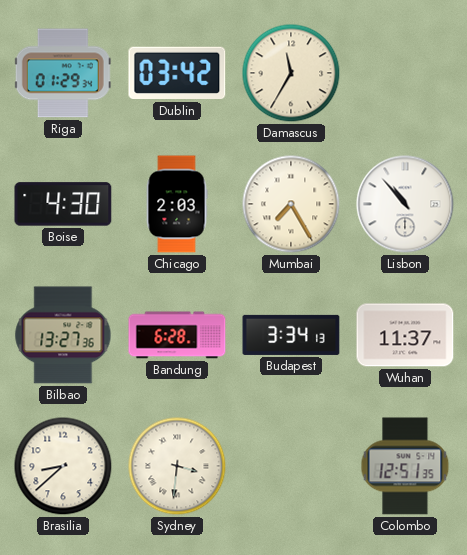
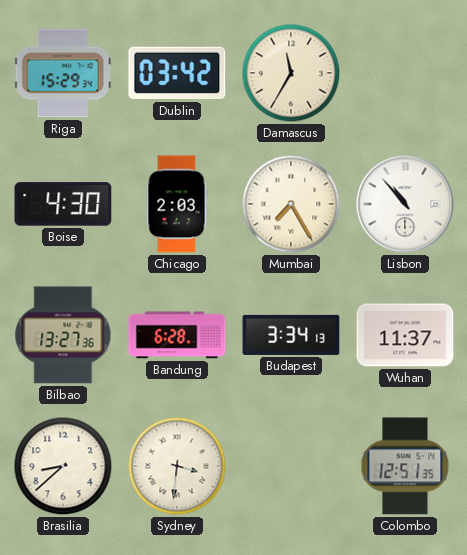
Riga: 01:29 -> 15:29 (63, 73)
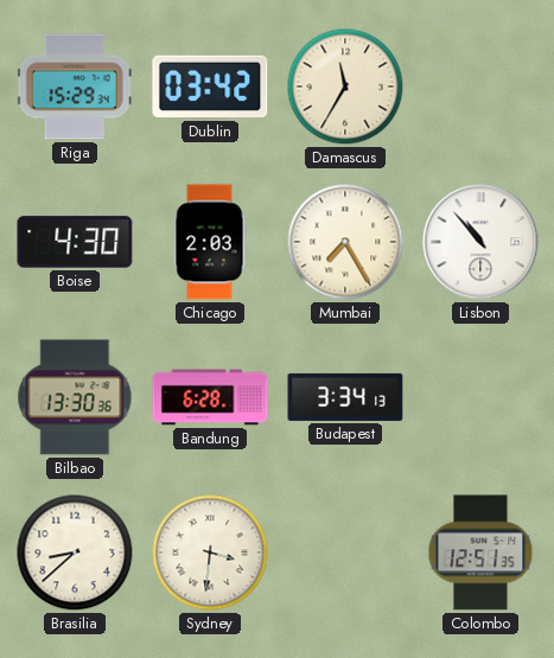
Bilbao: 13:27 -> 13:30 (75, 397)
Wuhan: 11:37 -> none (405, 335)
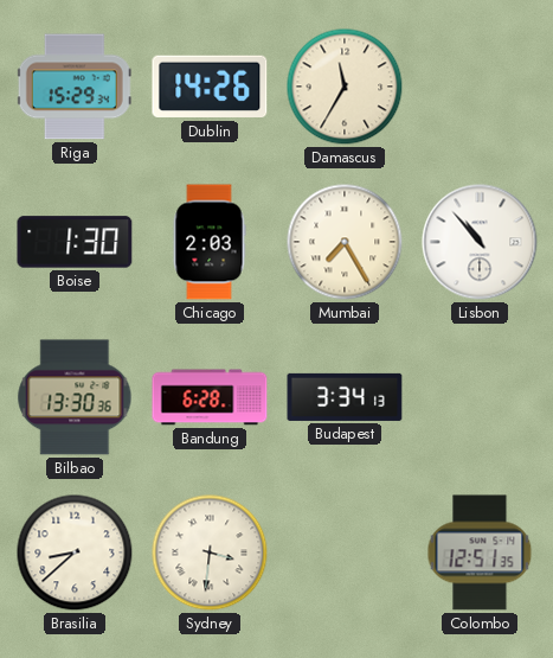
Dublin: 03:42 -> 14:26 (210, 87)
Boise: 4:30 -> 1:30 (75, 242)
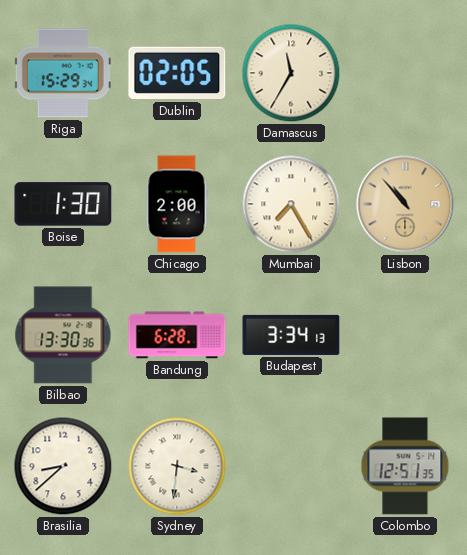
Dublin: 14:26 -> 02:05 (177, 73)
Chicago: 2:03 -> 2:00 (177, 204)
Lisbon dial: white -> champagne (405, 204)
